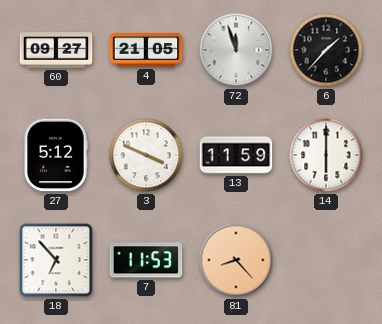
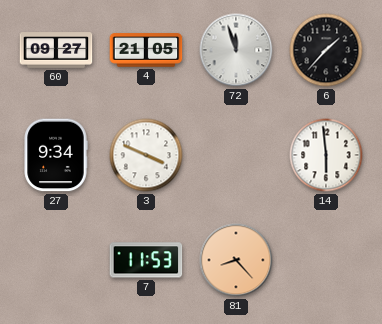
27: 5:12 -> 9:34 (56, 155)
13: 11:59 -> none (236, 155)
14: 6:00 -> 5:59 (326, 155)
18: 6:53 -> none (56, 260)
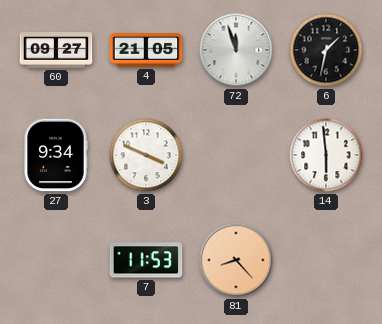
6: 1:37 -> 1:32 (326, 50)
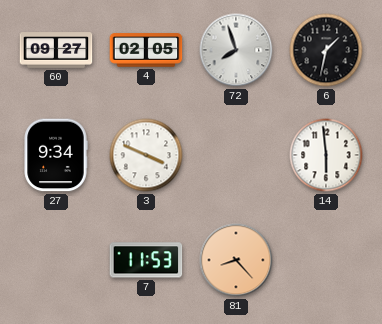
4: 21:05 -> 02:05 (146, 50)
72: 11:57 -> 7:57 (236, 50)
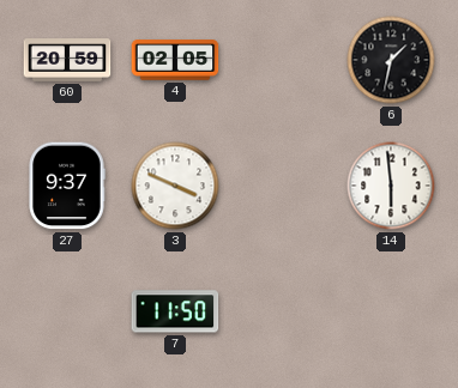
60: 09:27 -> 20:59 (67, 60)
72: 7:57 -> none (236, 50)
27: 9:34 -> 9:37 (67, 186)
7: 11:53 -> 11:50 (175, 311)
81: 8:23 -> none (236, 260)
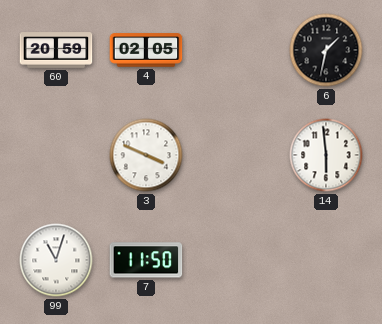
27: 9:37 -> none (67, 186)
99: none -> 11:03 (56, 260)
